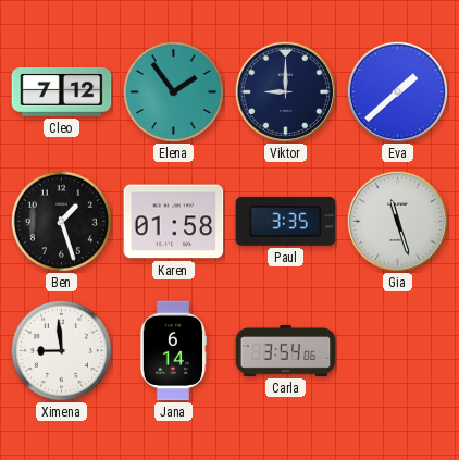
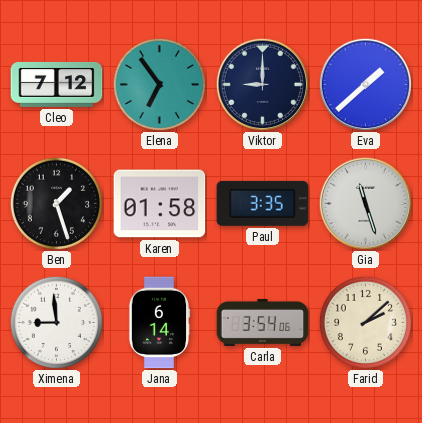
Elena: 1:54 -> 6:54 (159, 84)
Farid: none -> 2:08 (365, 322)
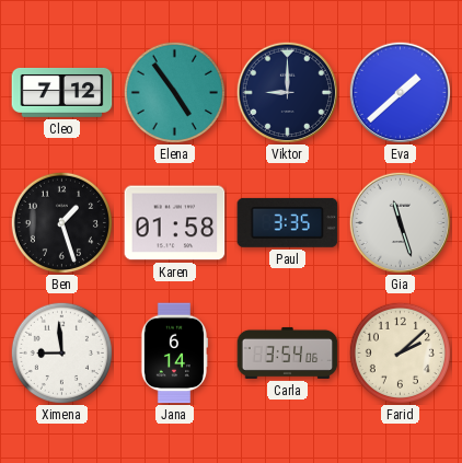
Elena: 6:54 -> 4:54 (174, 92)
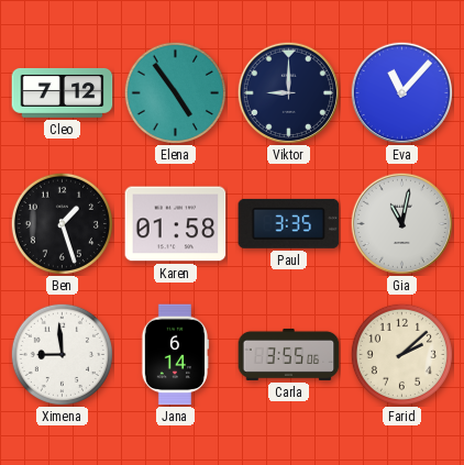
Eva: 1:38 -> 11:07 (401, 92)
Gia: 11:27 -> 11:02 (401, 223)
Carla: 3:54 -> 3:55 (289, 354)
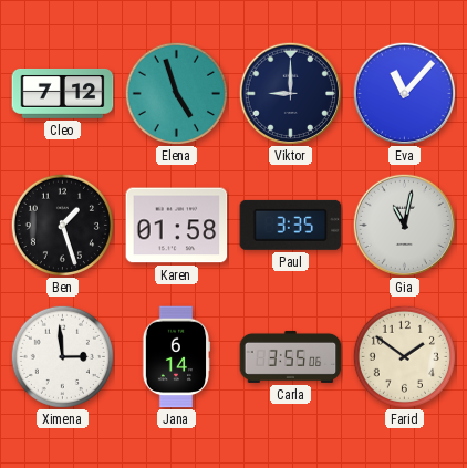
Elena: 4:54 -> 4:57 (176, 93)
Ximena: 8:59 -> 2:59 (62, 356)
Farid: 2:08 -> 1:51 (404, 356)
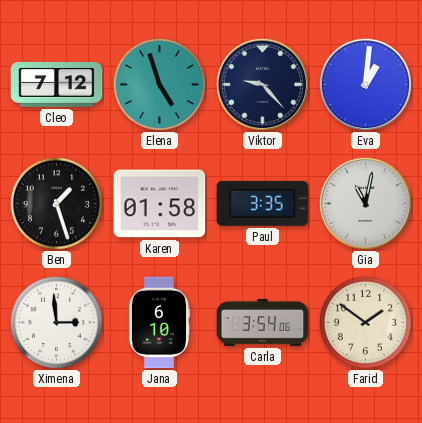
Viktor: 9:00 -> 9:23 (262, 84)
Eva: 11:07 -> 1:01 (365, 84)
Jana: 6:14 -> 6:10 (159, 323)
Carla: 3:55 -> 3:54 (263, 322)
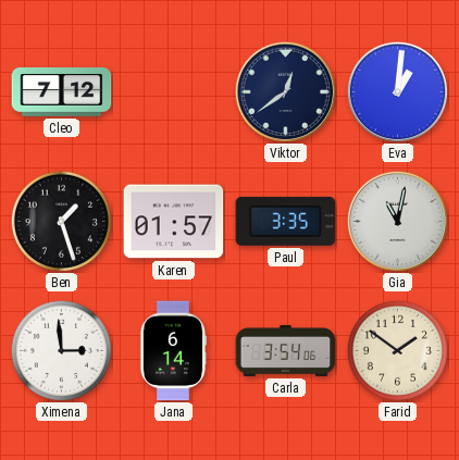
Elena: 4:57 -> none (159, 84)
Viktor: 9:23 -> 12:39 (285, 91)
Karen: 01:58 -> 01:57 (174, 222)
Jana: 6:10 -> 6:14 (173, 351)
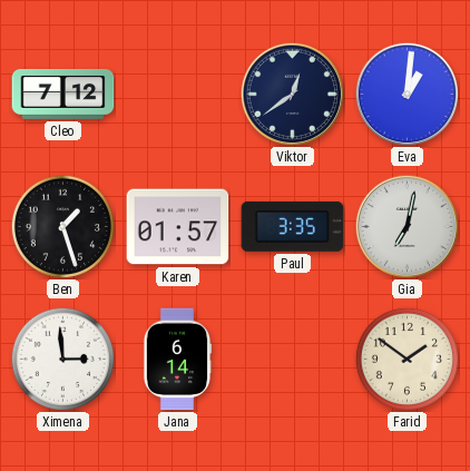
Gia: 11:02 -> 7:02 (407, 226)
Carla: 3:54 -> none (286, 350)
